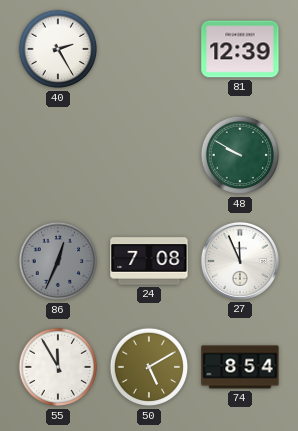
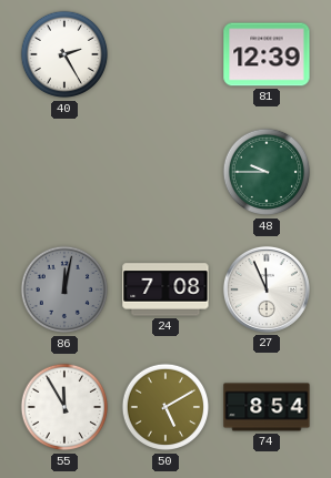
48: 9:50 -> 9:45 (267, 172)
86: 12:34 -> 12:02 (64, 289)
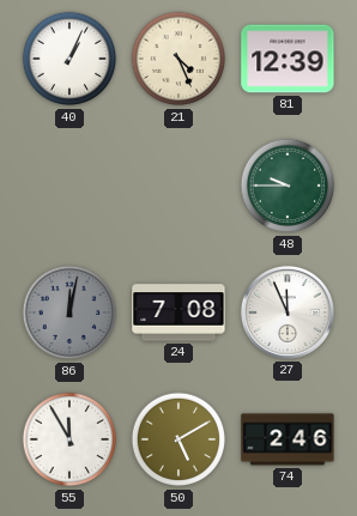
40: 2:25 -> 1:04 (69, 59)
21: none -> 4:26 (179, 59)
74: 8:54 -> 2:46 (288, 439)
